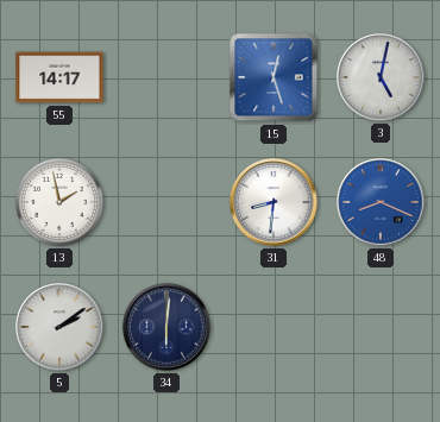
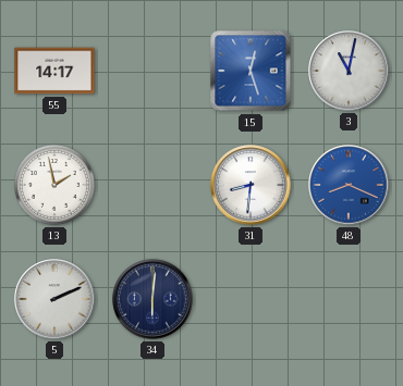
3: 5:02 -> 11:02 (349, 71)
5: 2:09 -> 2:11 (54, 299)
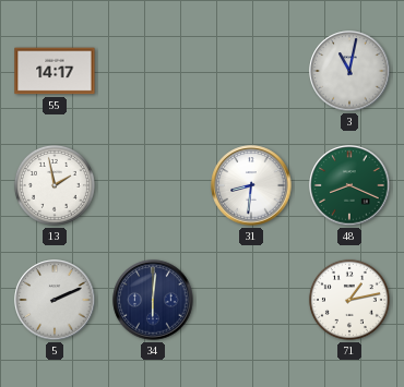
15: 12:27 -> none (251, 71)
48 dial: blue -> green (349, 185)
71: none -> 1:13 (349, 300)
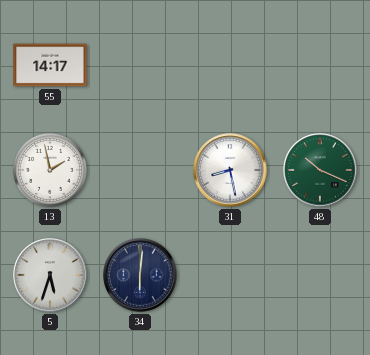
3: 11:02 -> none (349, 71)
31: 8:31 -> 8:28 (230, 170)
48: 8:19 -> 10:19 (320, 170)
5: 2:11 -> 5:33 (50, 275)
71: 1:13 -> none (349, 300)
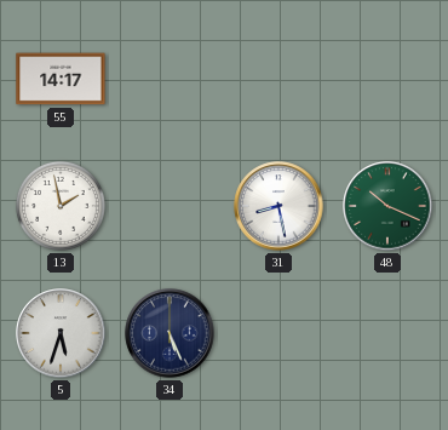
34: 6:01 -> 5:26 (170, 333)
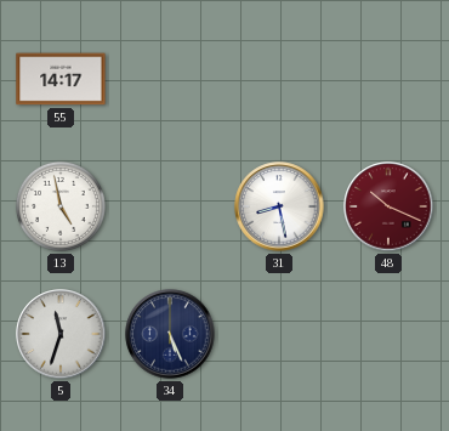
13: 1:58 -> 4:58 (61, 206)
48 dial: green -> burgundy (388, 206)
5: 5:33 -> 11:33 (61, 334)
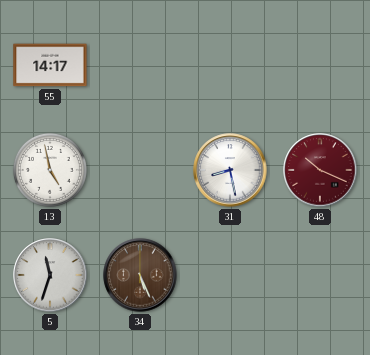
34 dial: navy -> brown (140, 275)
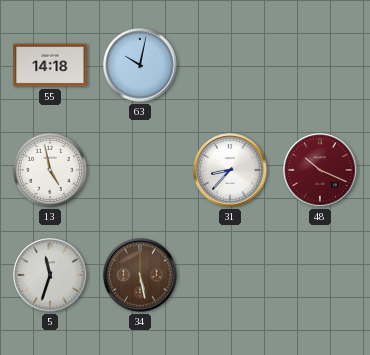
55: 14:17 -> 14:18 (50, 65)
63: none -> 10:02 (140, 65)
31: 8:28 -> 8:37 (230, 170)
34: 5:26 -> 5:28 (140, 275)
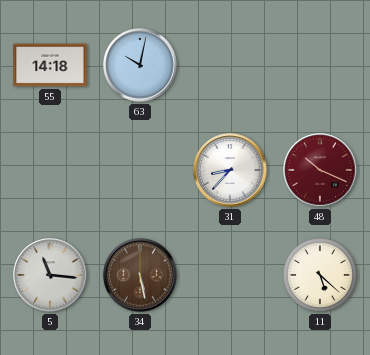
13: 4:58 -> none (50, 170)
5: 11:33 -> 11:16 (50, 275)
11: none -> 5:22 (320, 275)
